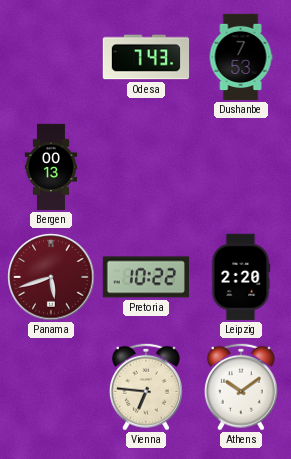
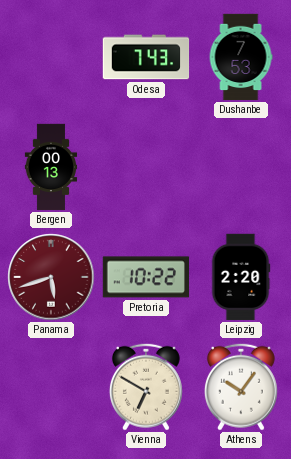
Vienna: 6:46 -> 6:50 (146, 387)
Athens: 10:09 -> 10:06 (241, 387)
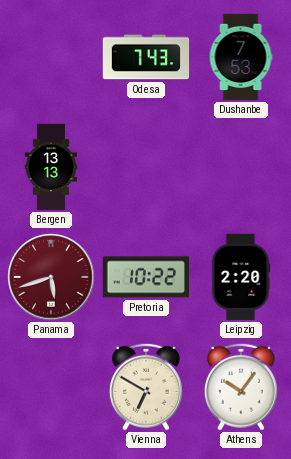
Bergen: 00:13 -> 13:13 (51, 167)
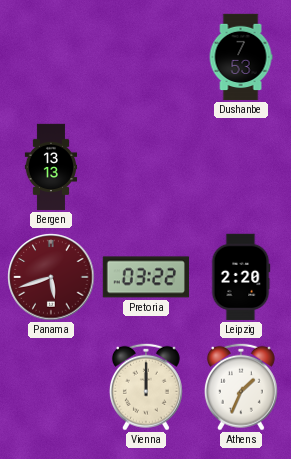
Odesa: 7:43 -> none (146, 57)
Pretoria: 10:22 -> 03:22 (145, 277)
Vienna: 6:50 -> 12:00 (146, 387)
Athens: 10:06 -> 1:34 (241, 387)
